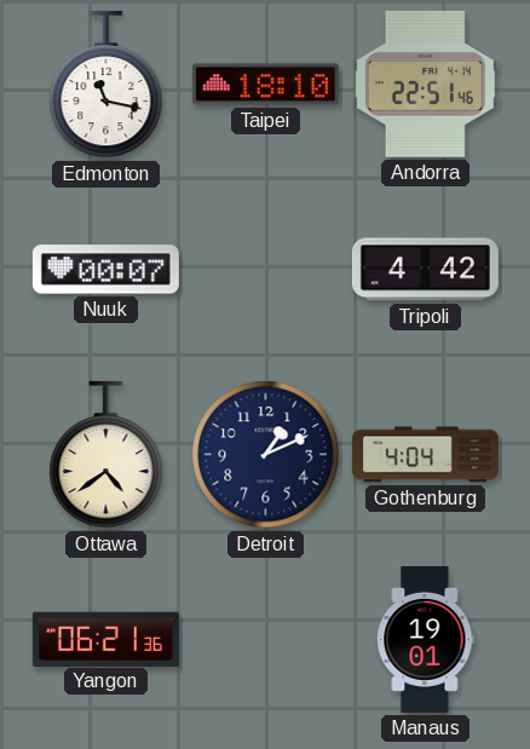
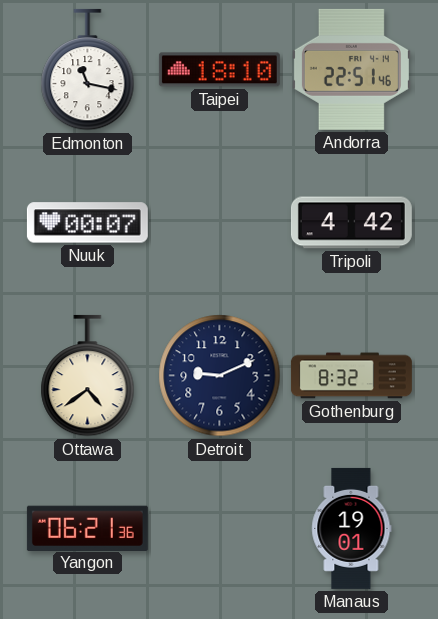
Detroit: 1:11 -> 9:11 (220, 376)
Gothenburg: 4:04 -> 8:32 (351, 376)
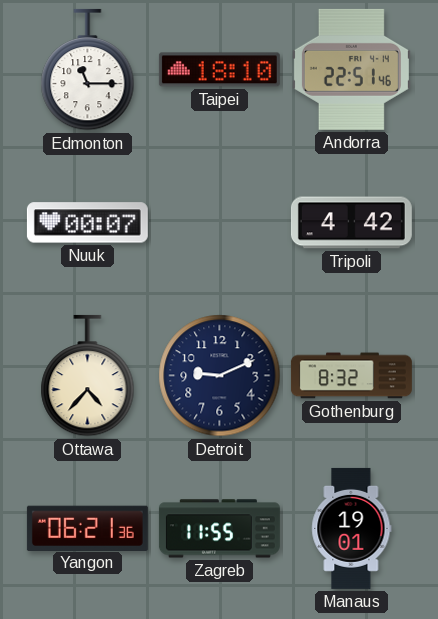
Edmonton: 11:17 -> 11:15 (88, 70)
Ottawa: 4:39 -> 4:37 (88, 376)
Zagreb: none -> 11:55 (219, 529)
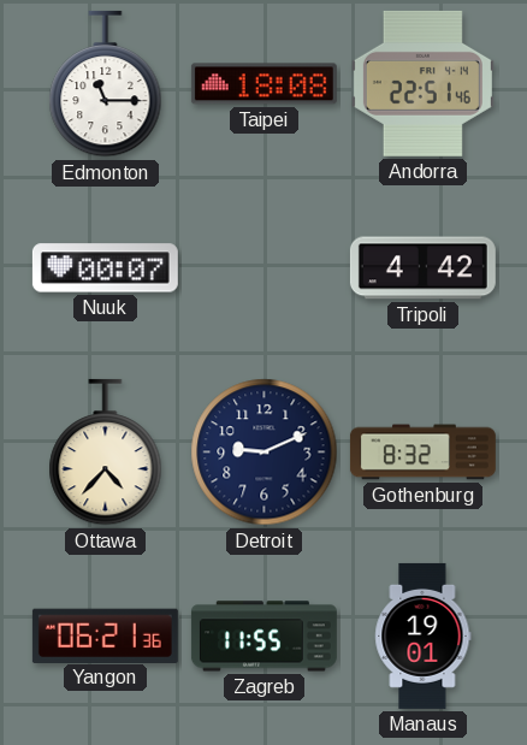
Taipei: 18:10 -> 18:08 (263, 84)
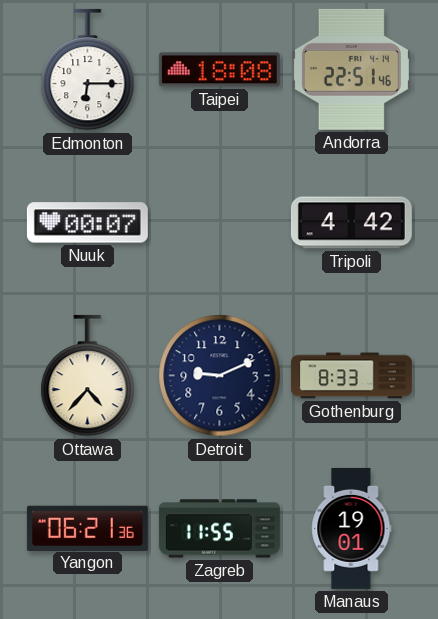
Edmonton: 11:15 -> 6:15 (88, 70)
Gothenburg: 8:32 -> 8:33 (351, 376)
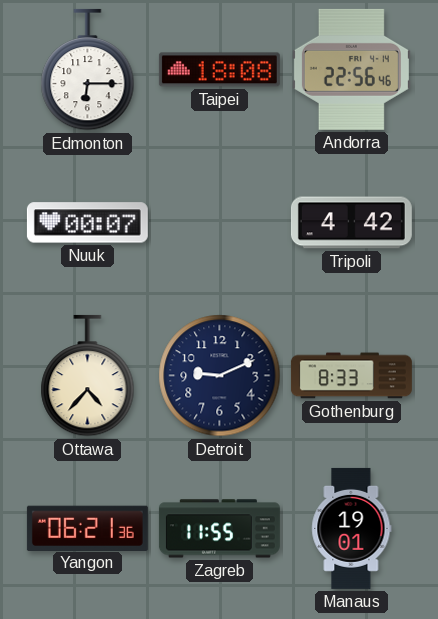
Andorra: 22:51 -> 22:56 (351, 69)
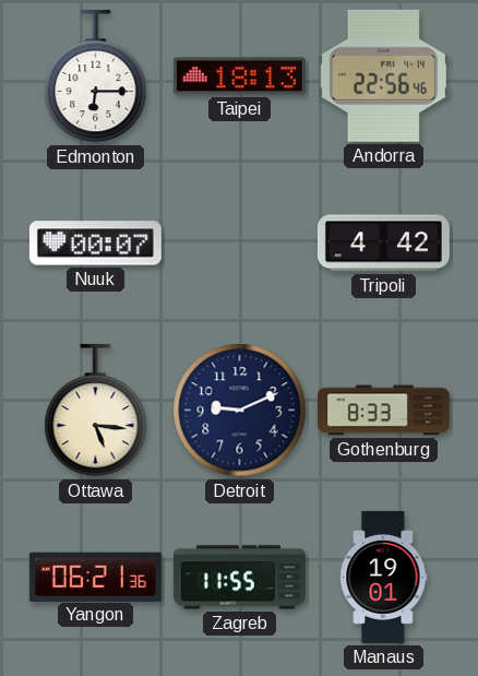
Taipei: 18:08 -> 18:13 (239, 76)
Ottawa: 4:37 -> 5:16 (96, 411)
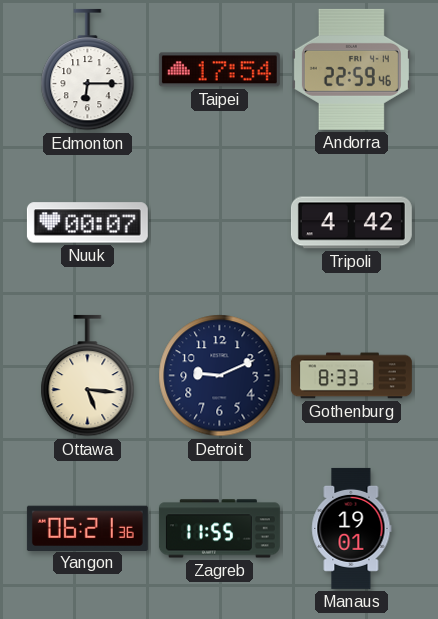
Taipei: 18:13 -> 17:54 (219, 70)
Andorra: 22:56 -> 22:59 (351, 69)
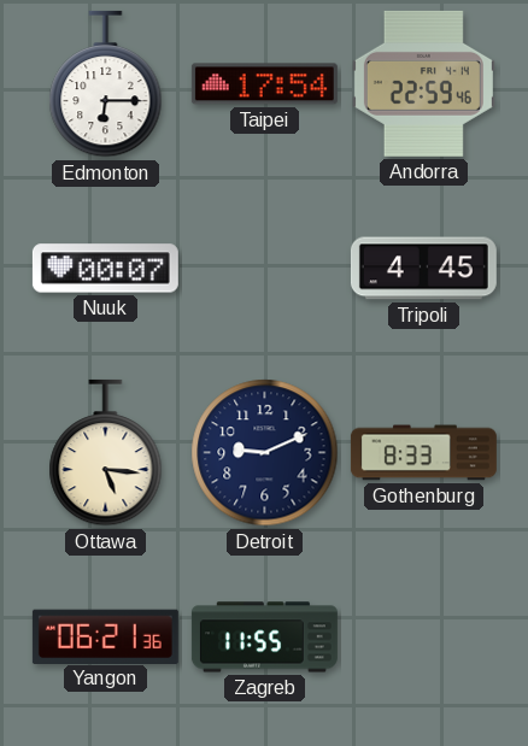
Tripoli: 4:42 -> 4:45 (423, 269)
Manaus: 19:01 -> none (352, 528)
